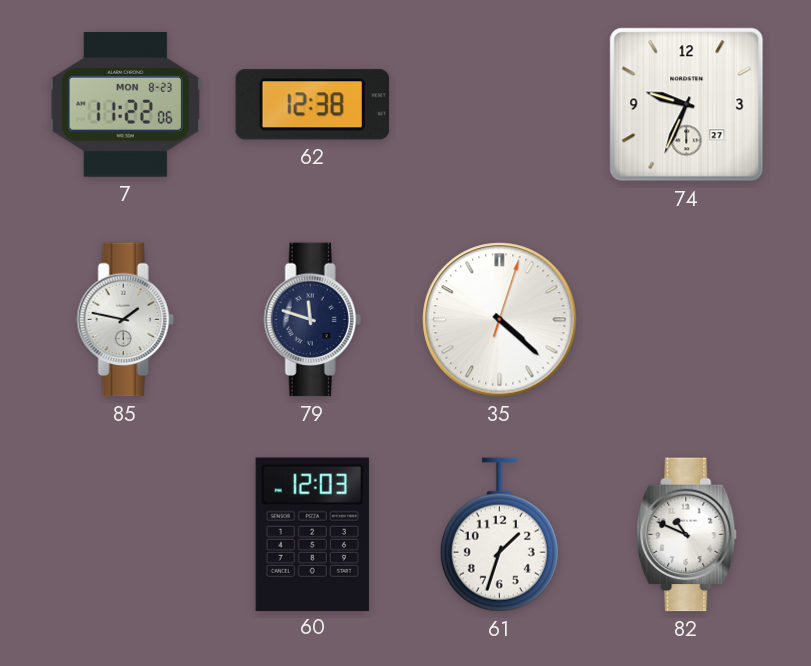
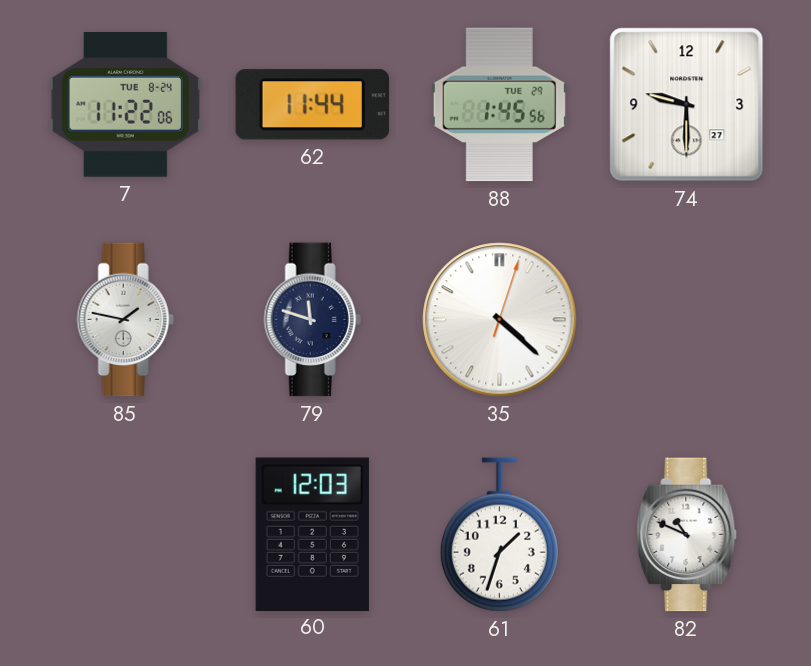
7 date: MON 8-23 -> TUE 8-24 (126, 105)
62: 12:38 -> 11:44 (312, 105)
88: none -> 1:45 (499, 105)
74: 9:34 -> 9:30 (687, 105)
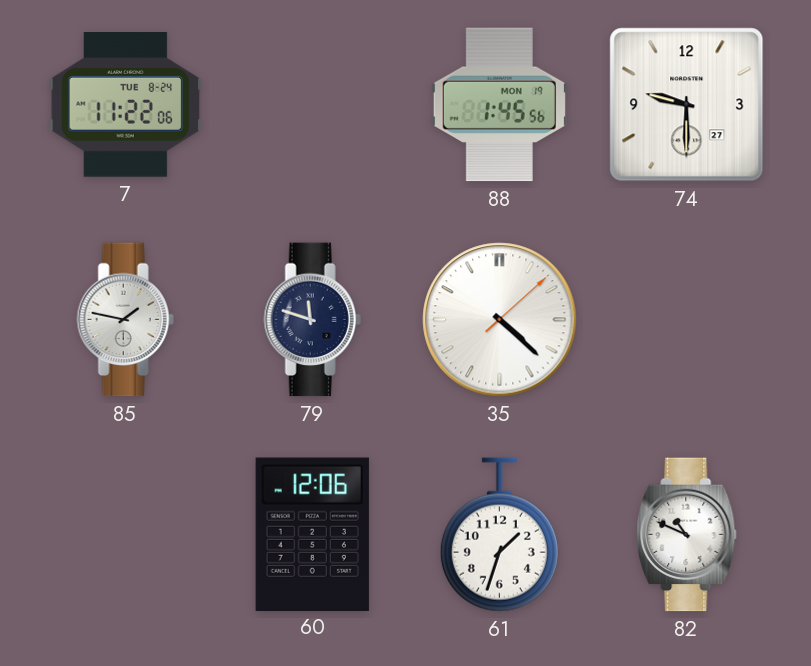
62: 11:44 -> none (312, 105)
88 date: TUE 29 -> MON 19 (499, 105)
35: 4:22:03 -> 4:22:08 (500, 320)
60: 12:03 -> 12:06 (312, 534)
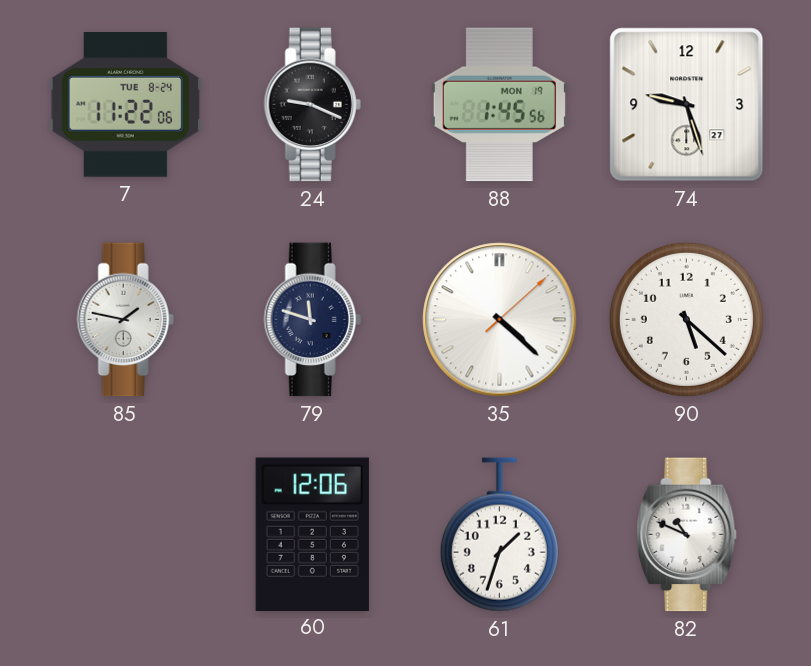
24: none -> 9:19 (312, 105)
74: 9:30 -> 9:27 (687, 105)
90: none -> 5:22 (686, 319)
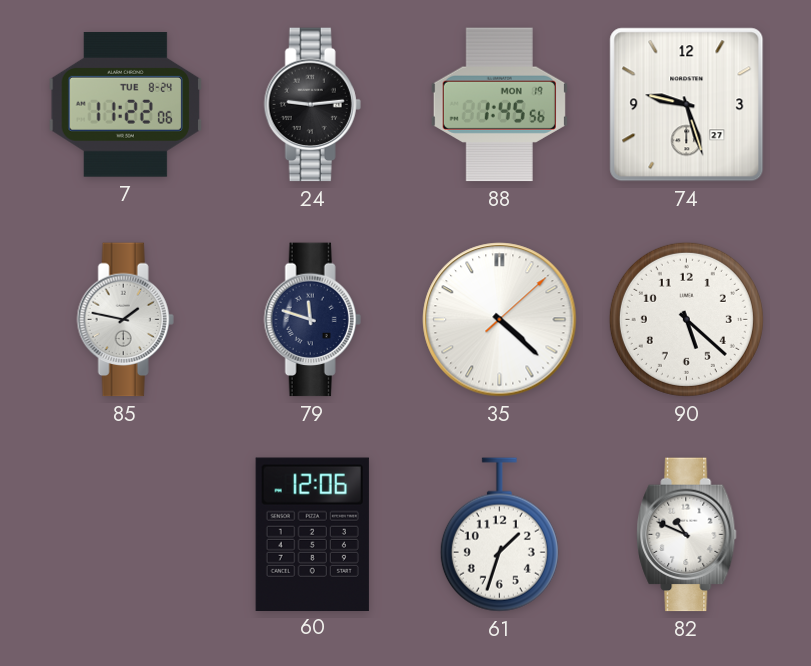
24: 9:19 -> 9:14 (312, 105)
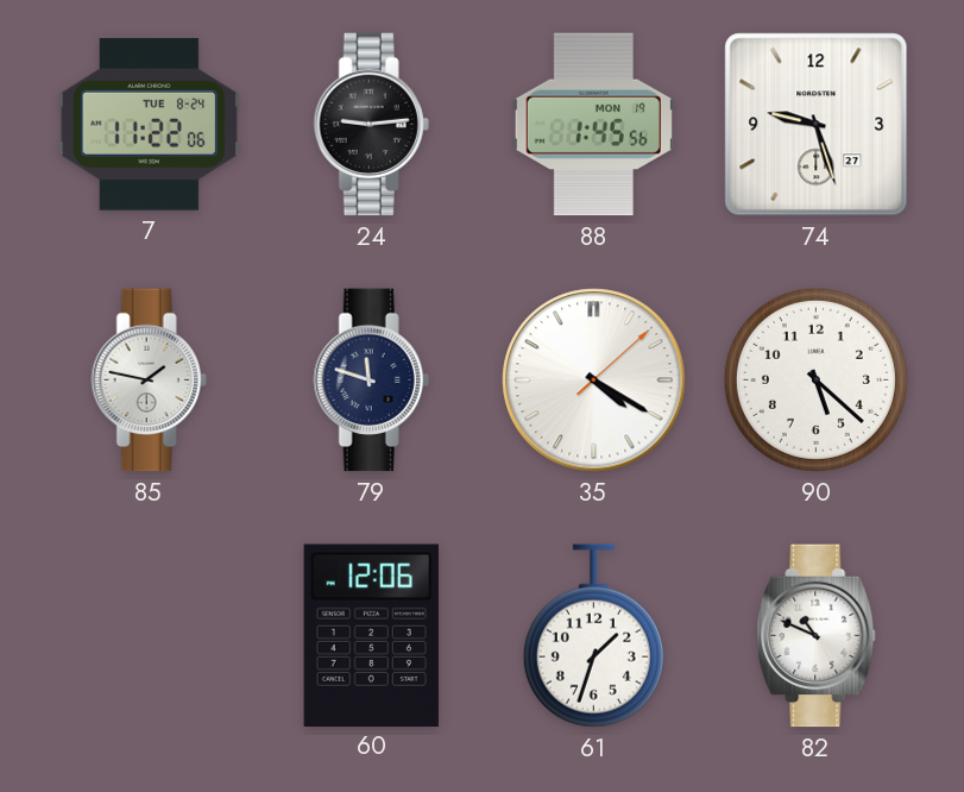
35: 4:22 -> 4:20 (594, 381)
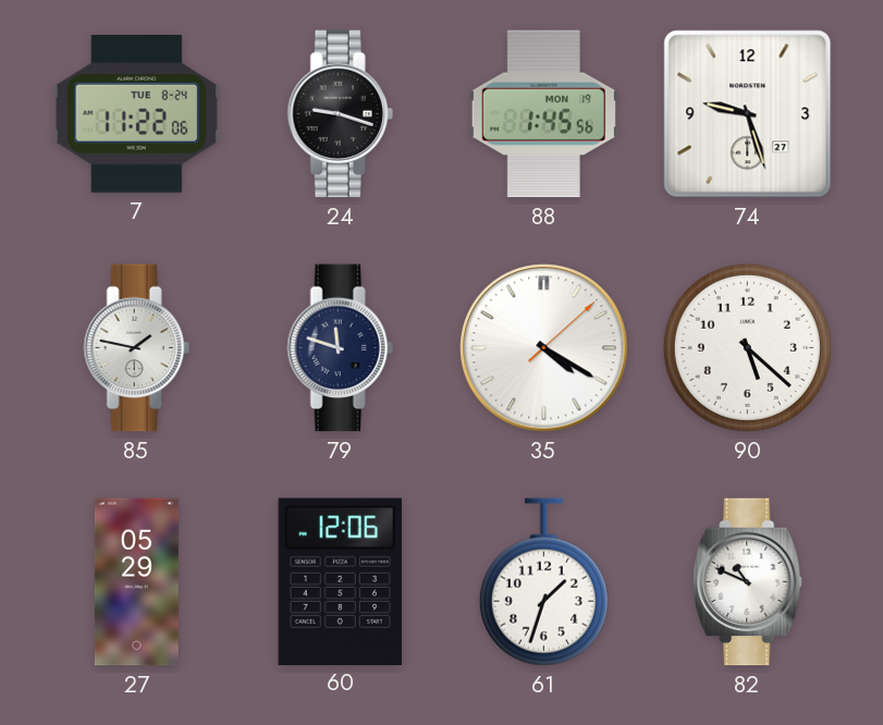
24: 9:14 -> 9:18 (340, 114)
27: none -> 05:29 (136, 582)
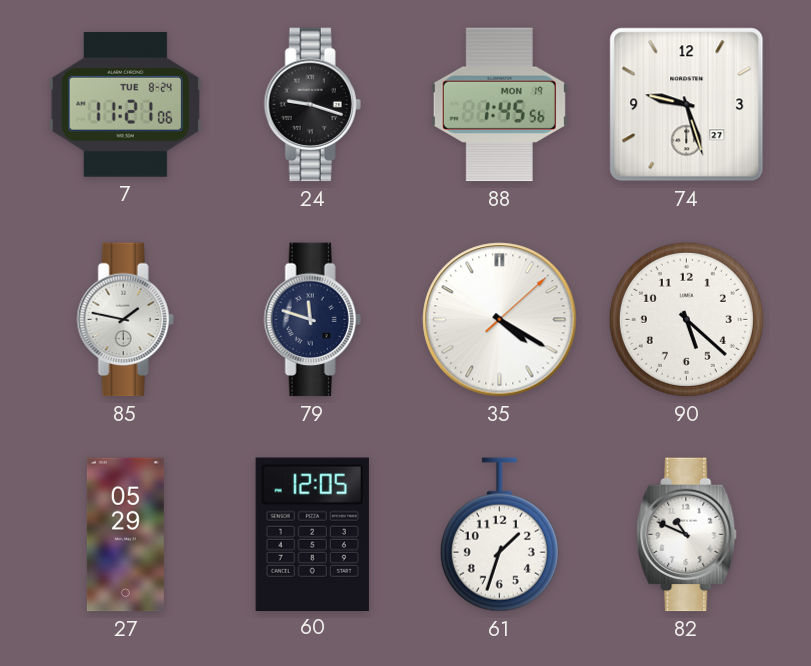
7: 11:22 -> 11:21 (126, 105)
60: 12:06 -> 12:05 (312, 534)
